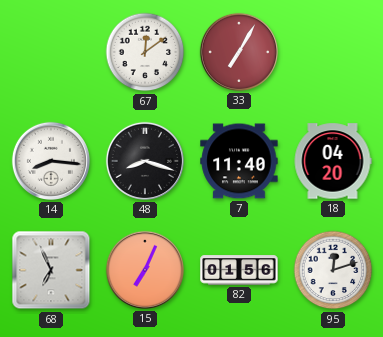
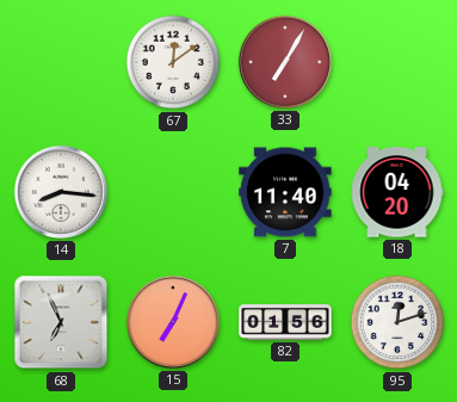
48: 8:18 -> none (145, 161)
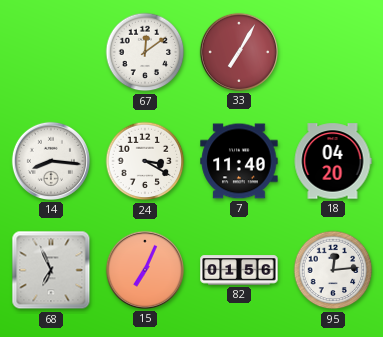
24: none -> 3:20 (145, 161)
95: 12:12 -> 12:14 (333, 270)
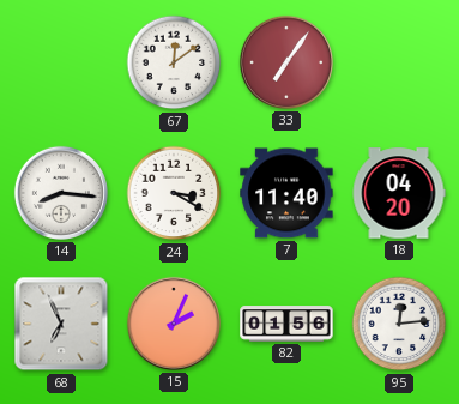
33: 7:05 -> 7:06 (286, 62)
15: 7:04 -> 2:04 (174, 324)
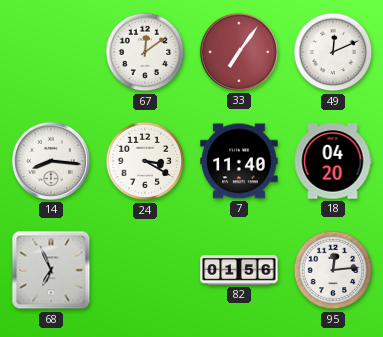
49: none -> 12:11 (333, 52)
15: 2:04 -> none (174, 324)
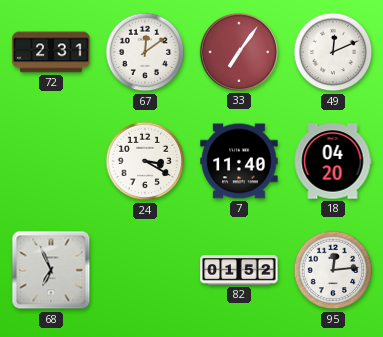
72: none -> 2:31 (51, 52)
14: 8:16 -> none (51, 161)
82: 01:56 -> 01:52 (239, 270)
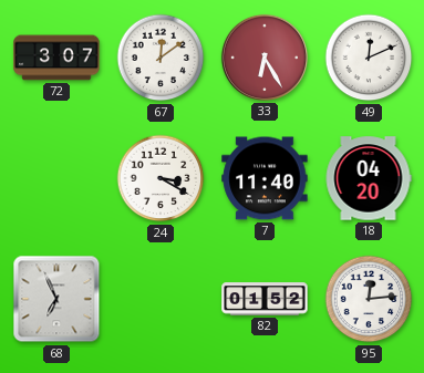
72: 2:31 -> 3:07 (56, 58)
33: 7:06 -> 6:25 (265, 58)
